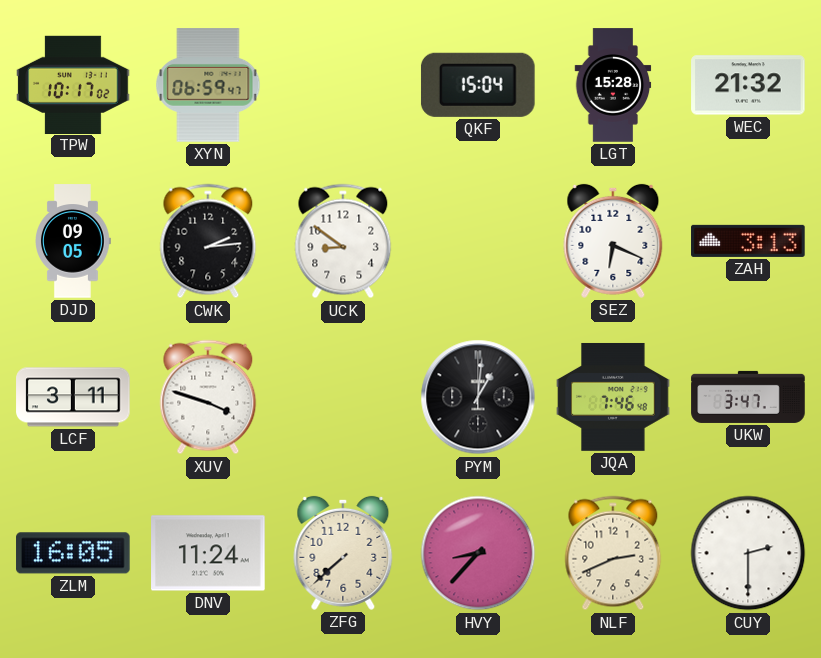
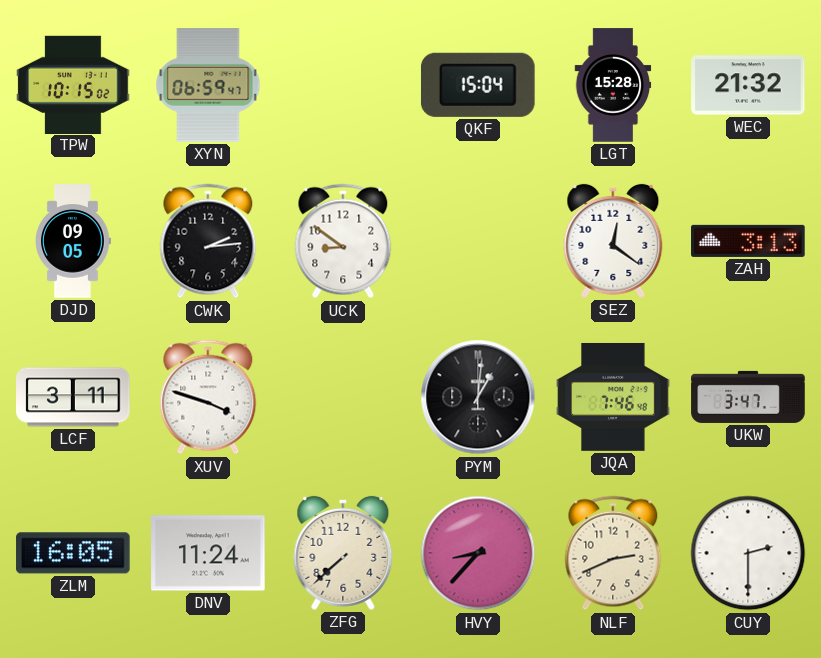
TPW: 10:17 -> 10:15 (73, 84)
SEZ: 6:19 -> 12:21 (613, 241)
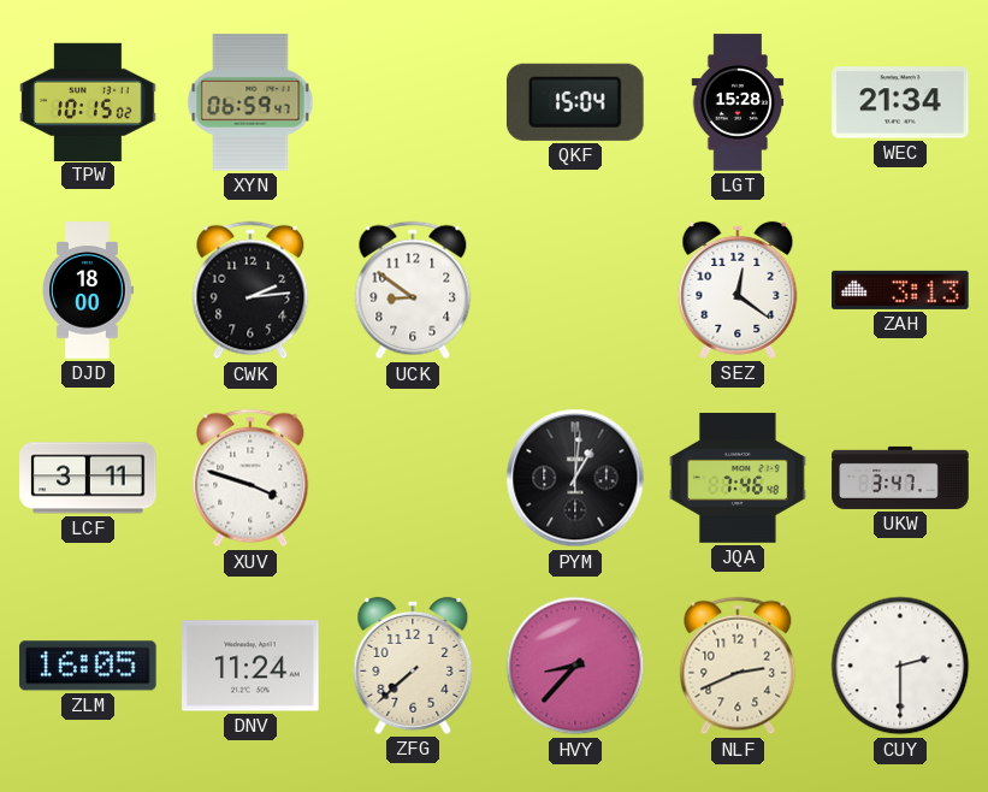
WEC: 21:32 -> 21:34 (900, 102)
DJD: 09:05 -> 18:00 (88, 290)
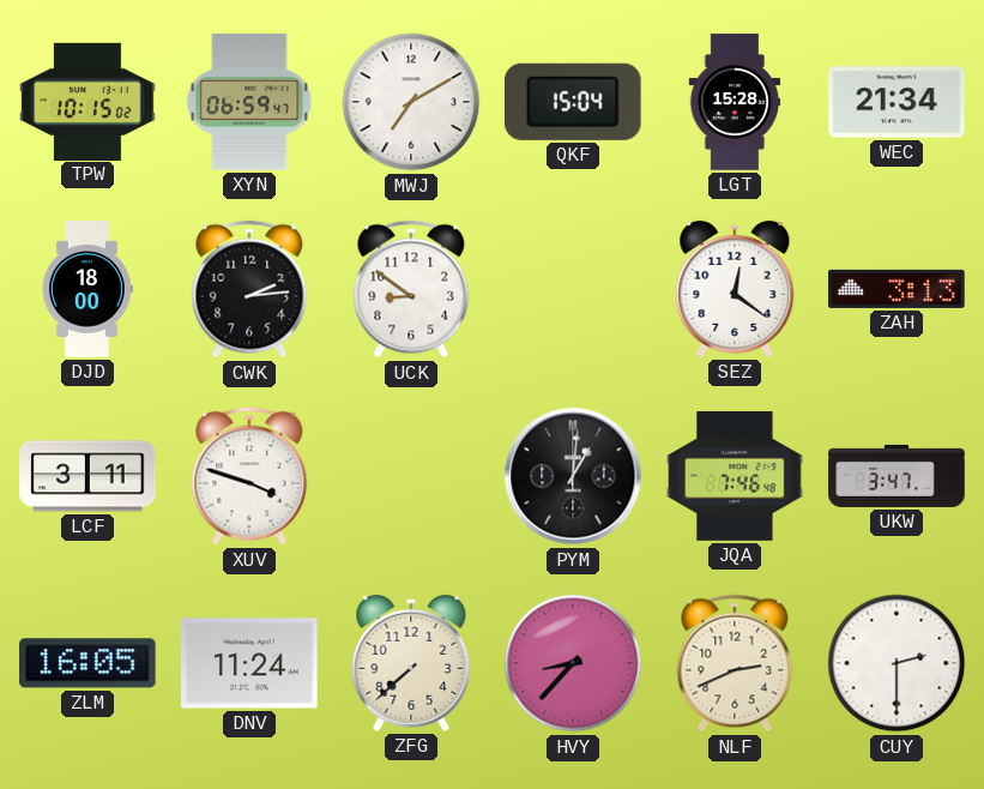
MWJ: none -> 7:10 (411, 102)
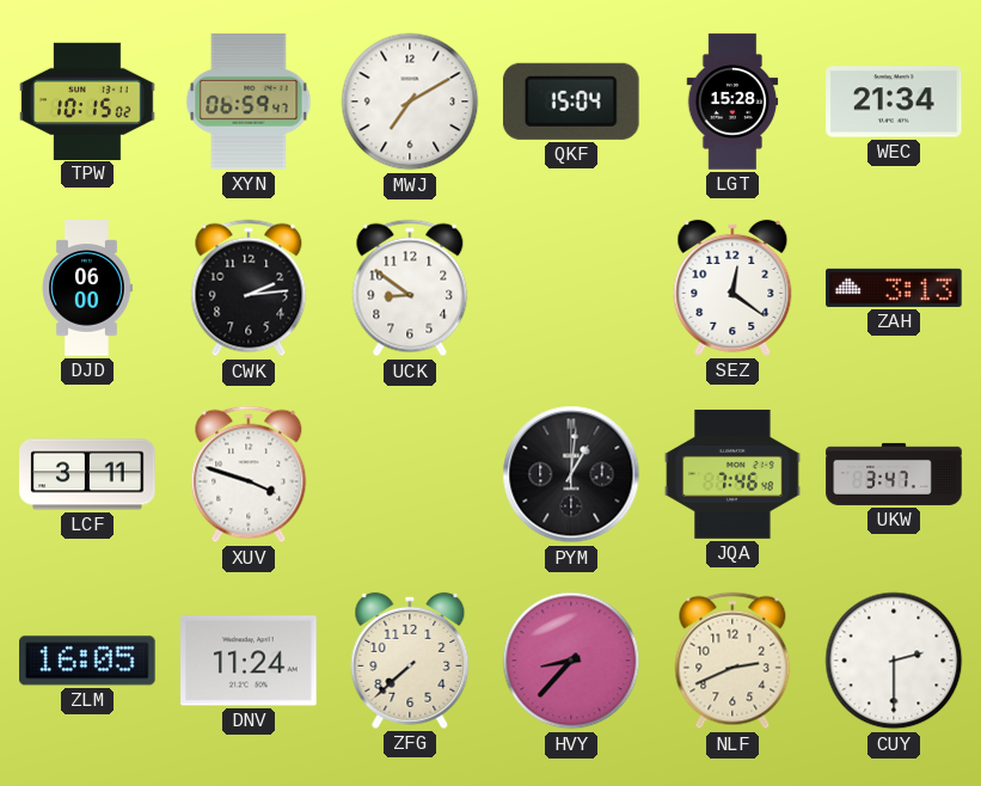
DJD: 18:00 -> 06:00 (87, 288)
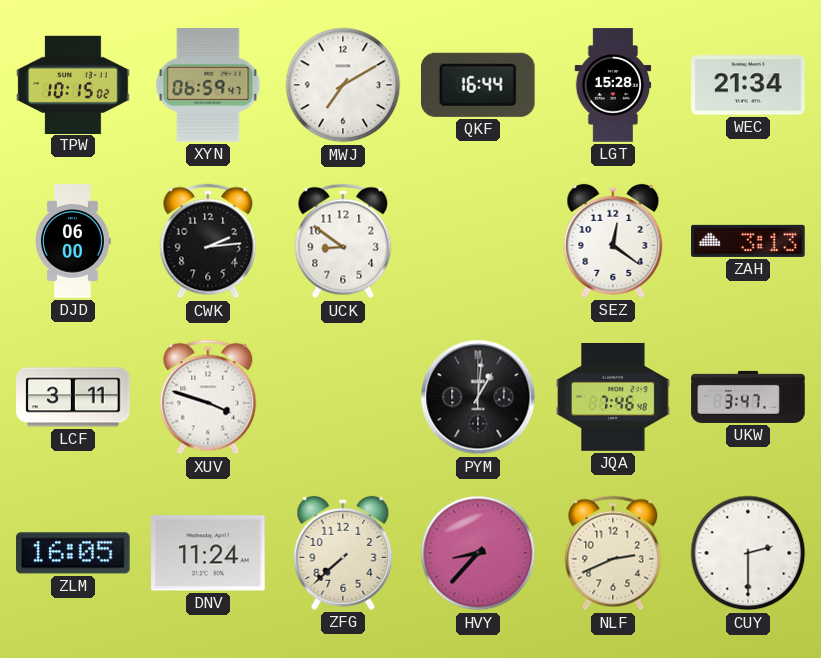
QKF: 15:04 -> 16:44 (478, 85)
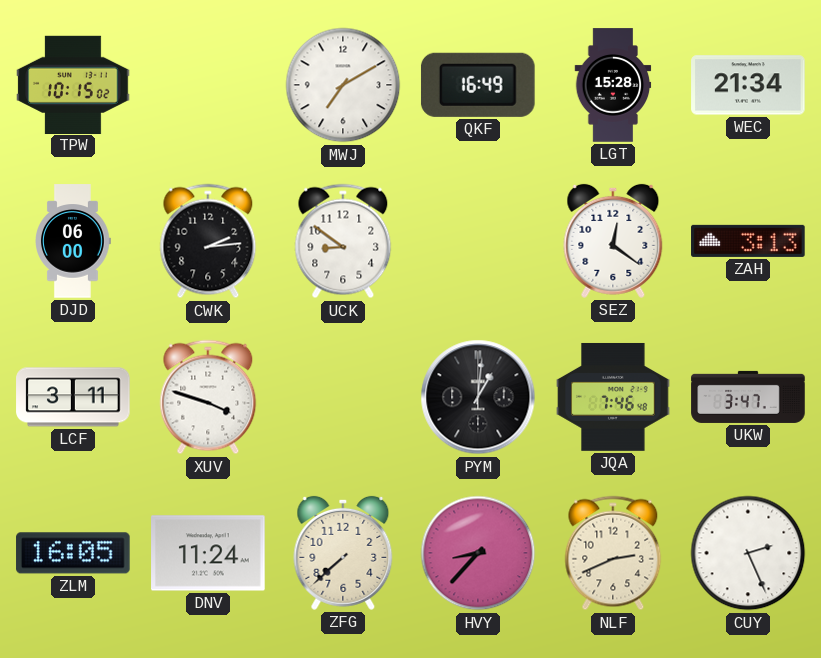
XYN: 06:59 -> none (208, 85)
QKF: 16:44 -> 16:49 (478, 85)
CUY: 2:30 -> 2:26 (748, 553)
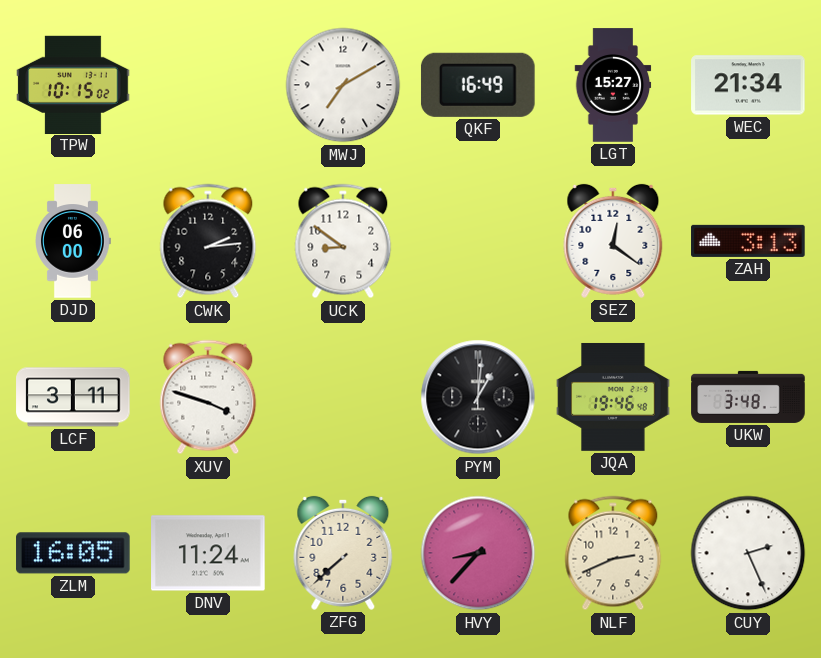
LGT: 15:28 -> 15:27 (613, 85)
JQA: 7:46 -> 19:46 (613, 397)
UKW: 3:47 -> 3:48 (748, 397)
